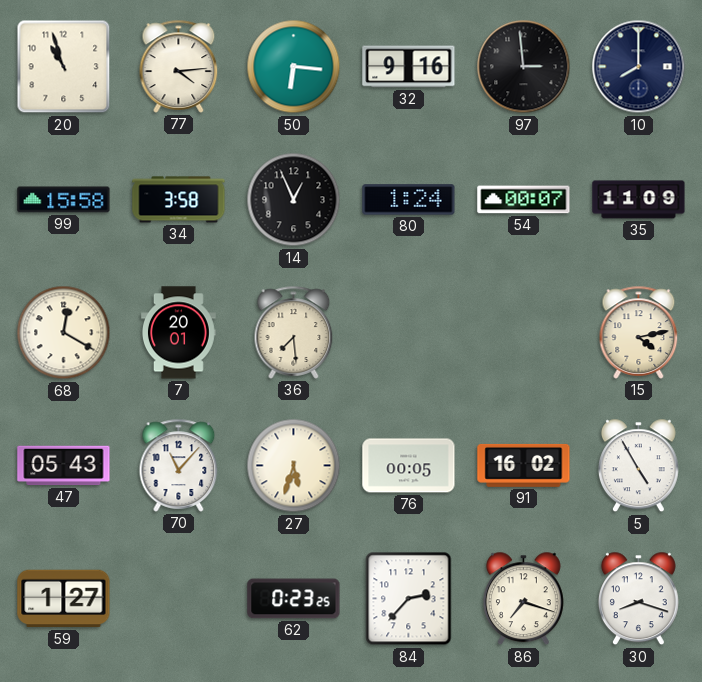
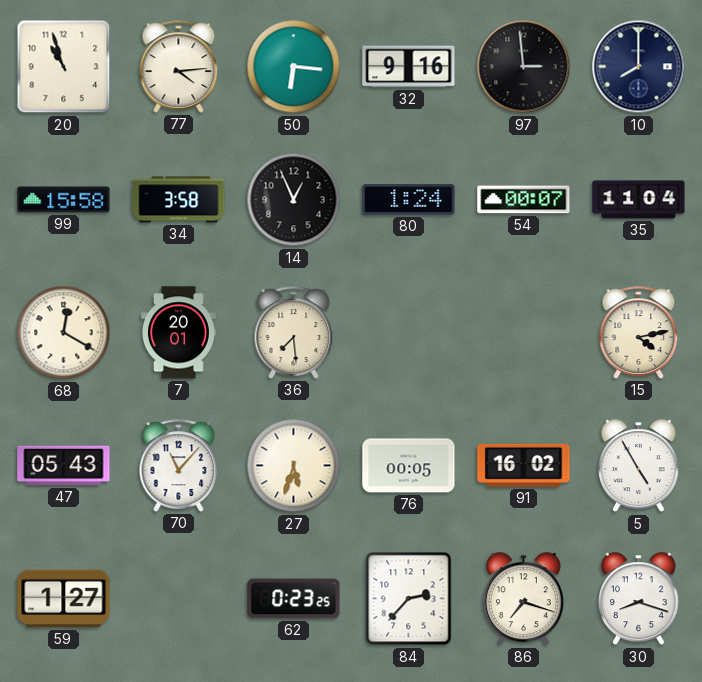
35: 11:09 -> 11:04 (639, 200)
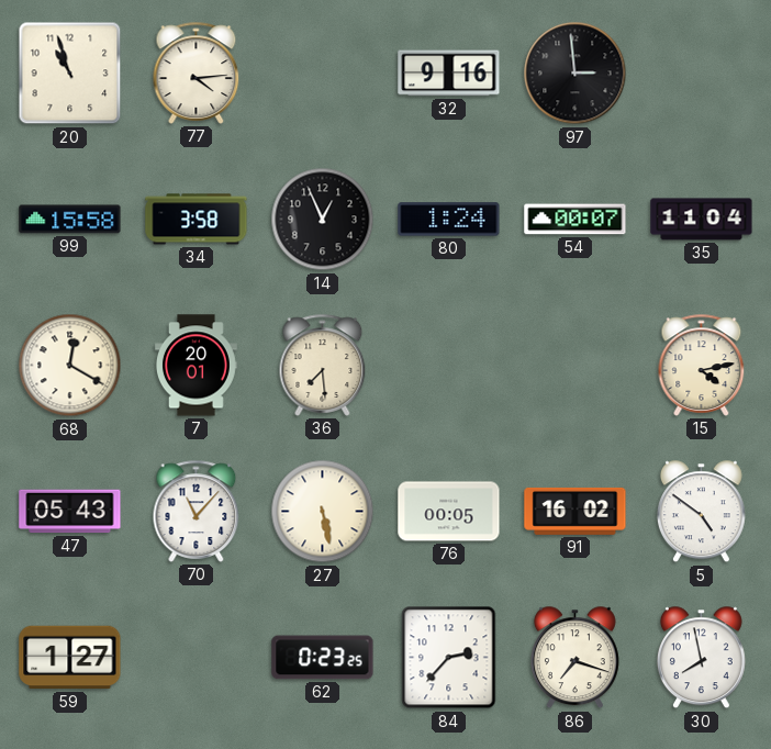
50: 6:16 -> none (294, 67)
10: 8:00 -> none (639, 67)
27: 5:33 -> 5:28 (323, 512)
5: 4:55 -> 4:51 (701, 512)
30: 8:18 -> 7:58 (701, 658)
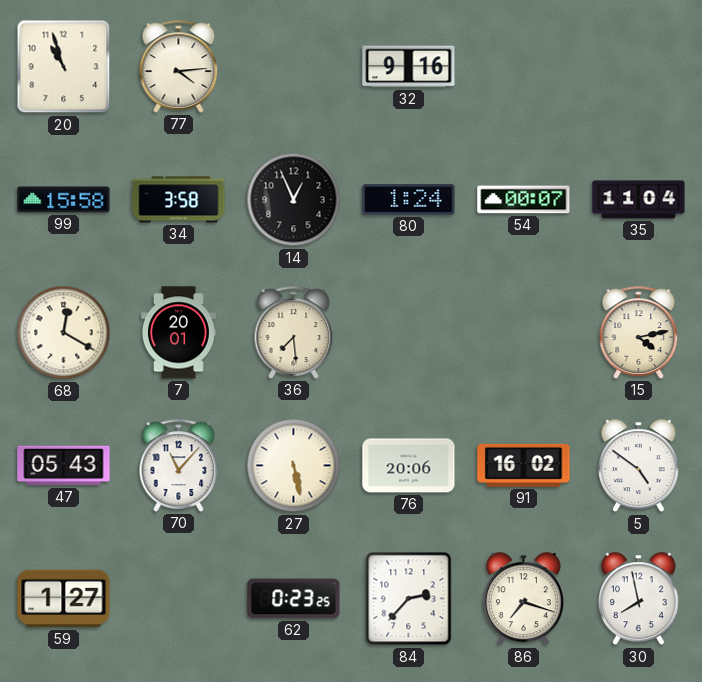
97: 2:59 -> none (576, 74)
76: 00:05 -> 20:06 (409, 466)
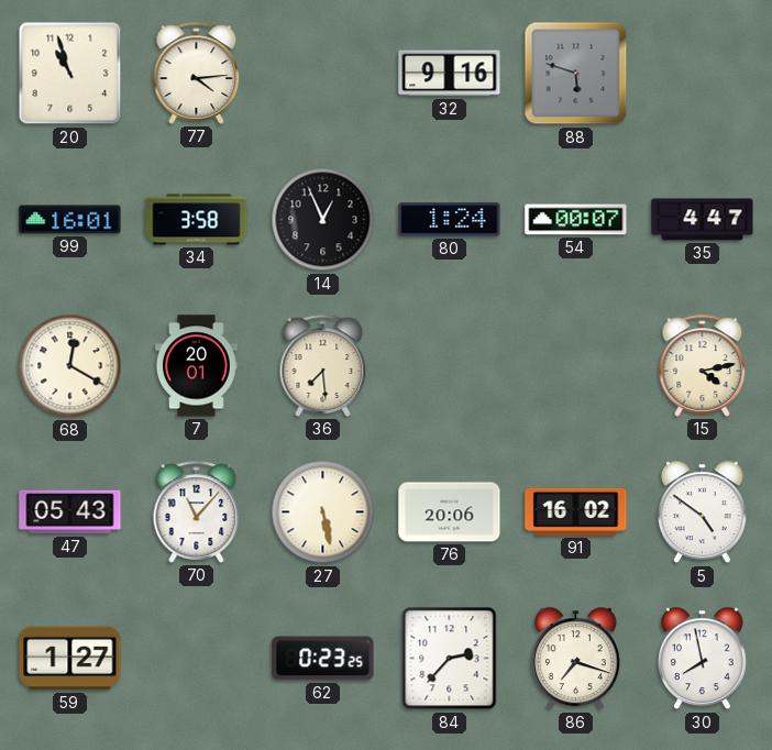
88: none -> 5:48 (576, 74)
99: 15:58 -> 16:01 (70, 220)
35: 11:04 -> 4:47 (703, 220)
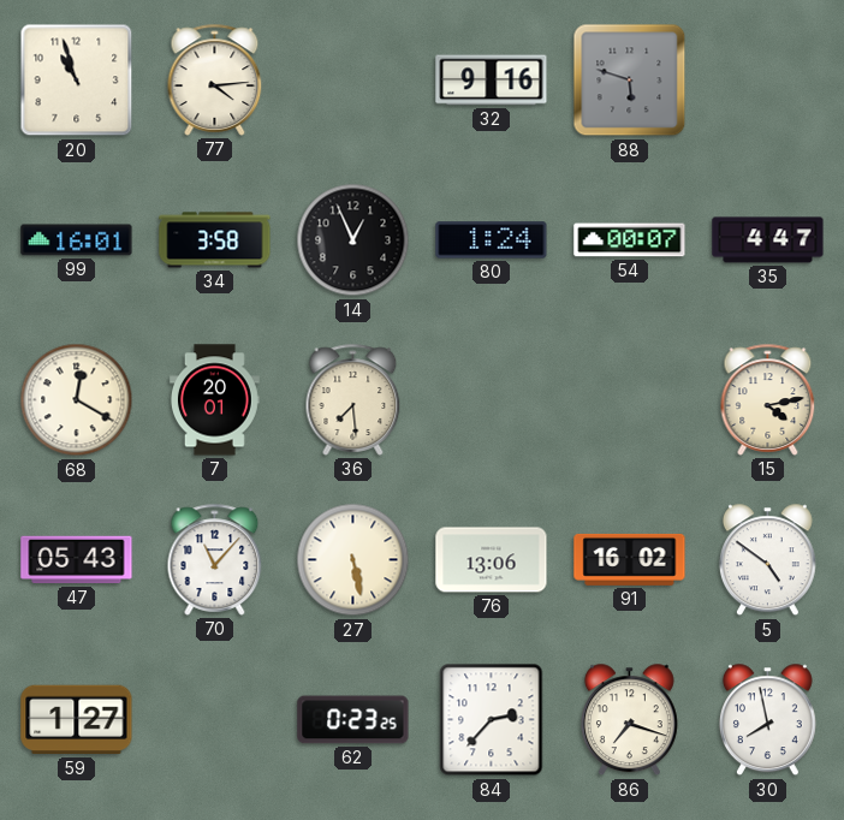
76: 20:06 -> 13:06 (492, 560)
